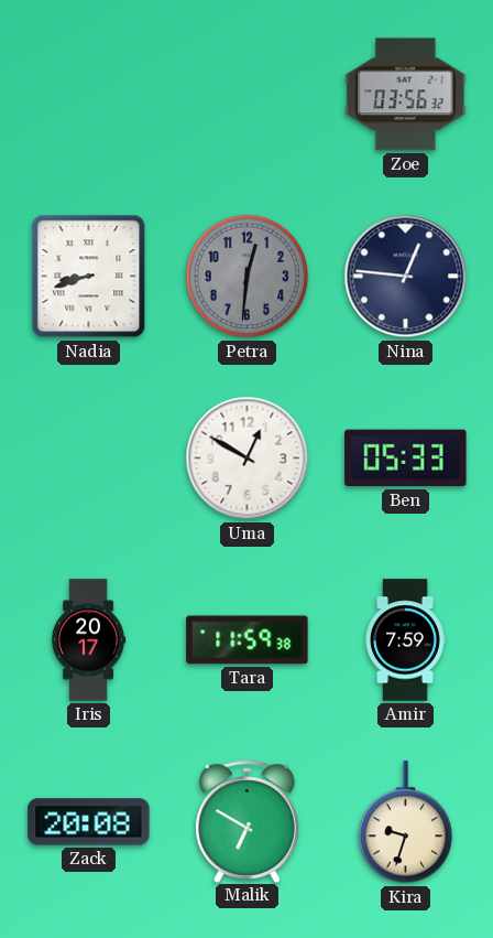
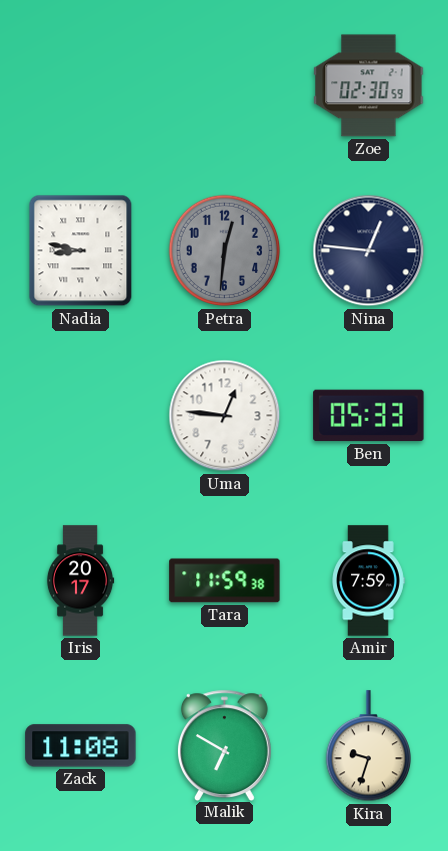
Zoe: 03:56 -> 02:30 (369, 86)
Nadia: 8:42 -> 8:47 (81, 251)
Uma: 12:50 -> 12:46 (225, 416)
Zack: 20:08 -> 11:08 (81, 746)
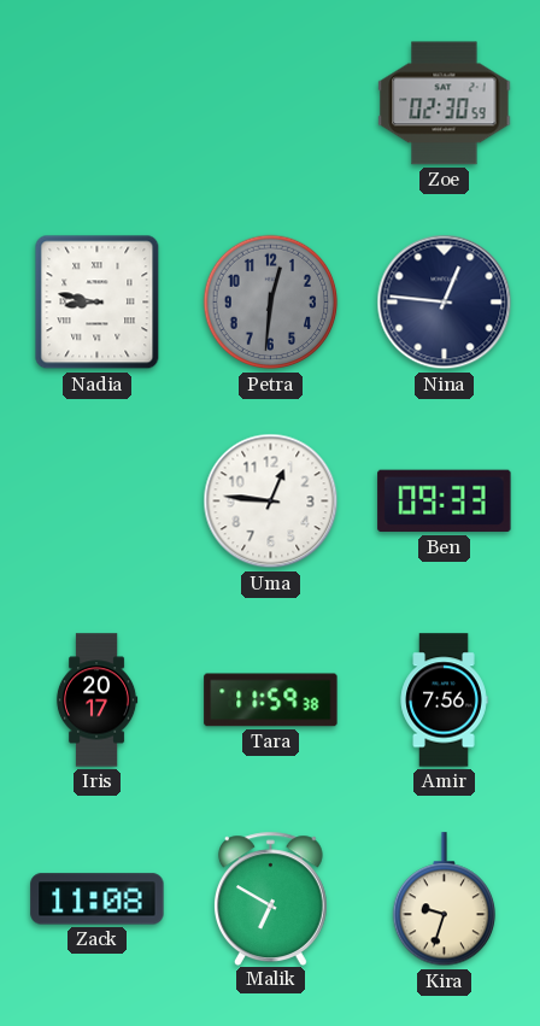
Ben: 05:33 -> 09:33 (445, 502)
Amir: 7:59 -> 7:56 (444, 700)
